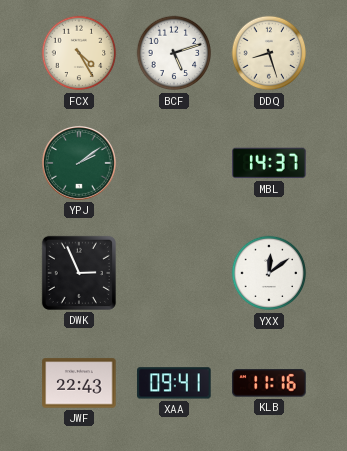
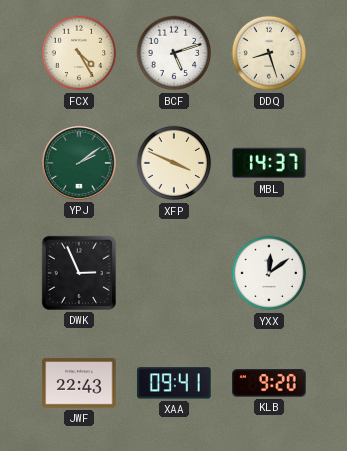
XFP: none -> 3:49 (174, 163)
KLB: 11:16 -> 9:20 (269, 383)
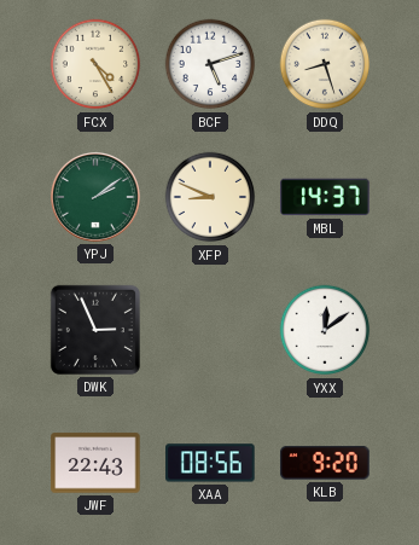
XFP: 3:49 -> 8:49 (210, 197)
XAA: 09:41 -> 08:56 (210, 463)
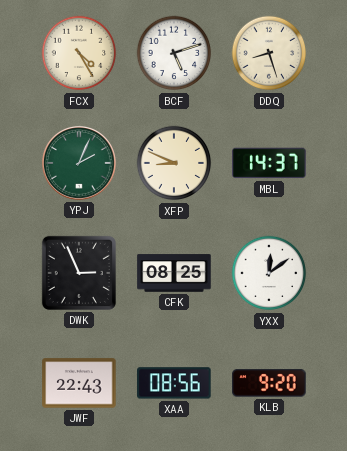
YPJ: 2:09 -> 2:04 (79, 163)
CFK: none -> 08:25 (174, 273)
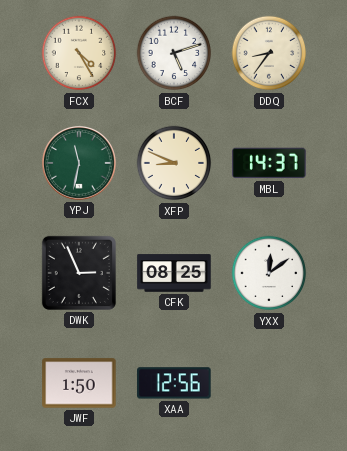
DDQ: 8:27 -> 8:36 (269, 53)
YPJ: 2:04 -> 11:32 (79, 163)
JWF: 22:43 -> 1:50 (79, 383)
XAA: 08:56 -> 12:56 (174, 383)
KLB: 9:20 -> none (269, 383)
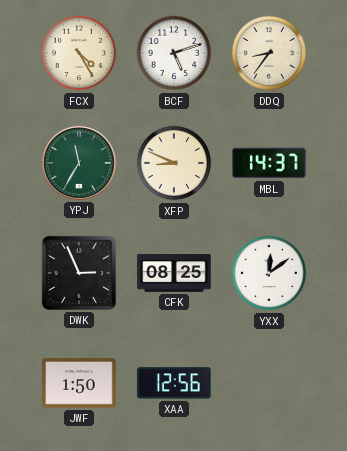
YPJ: 11:32 -> 11:35 (79, 163)
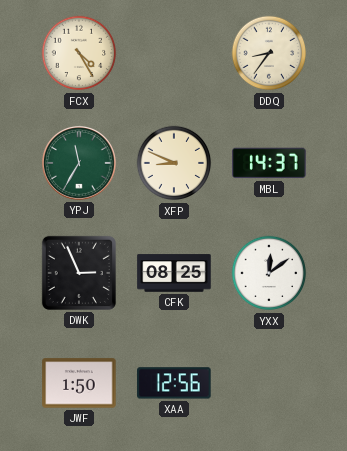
BCF: 5:12 -> none (174, 53)
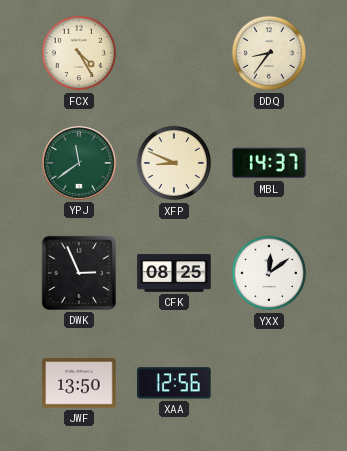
YPJ: 11:35 -> 11:39 (79, 163)
JWF: 1:50 -> 13:50 (79, 383)
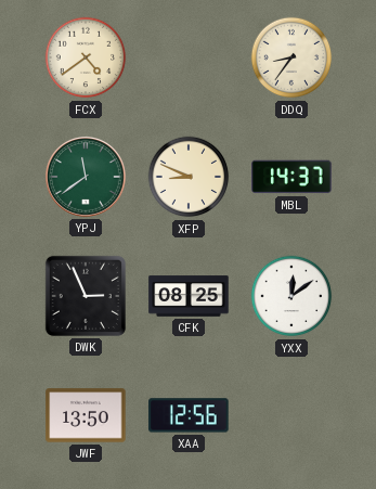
FCX: 4:25 -> 4:39 (86, 57)
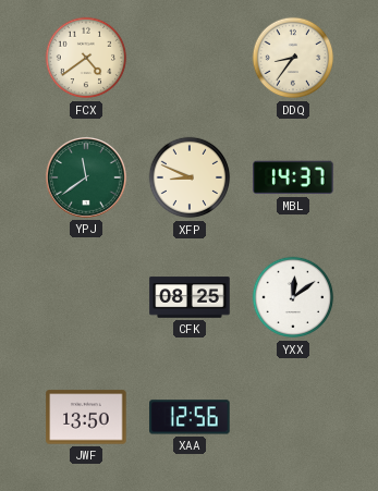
DWK: 2:56 -> none (86, 296)
